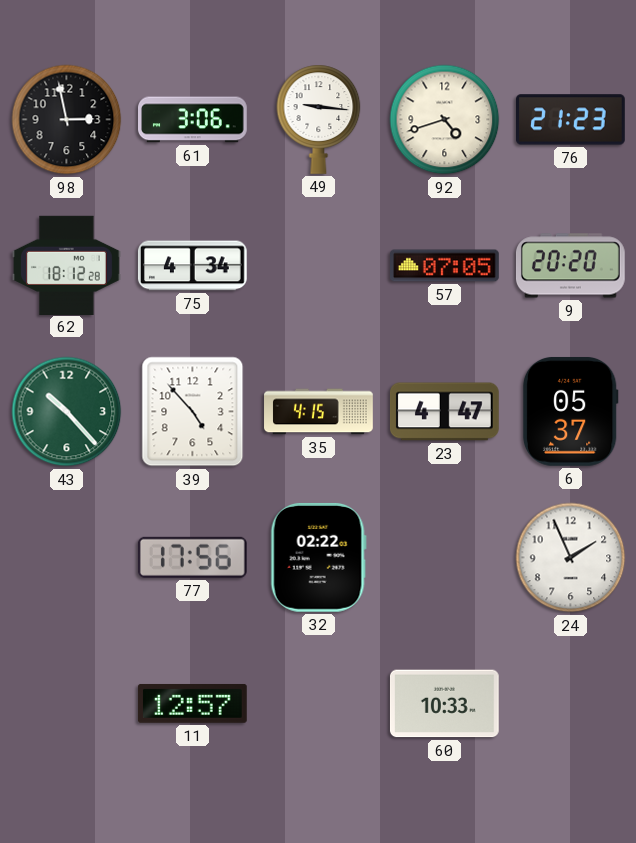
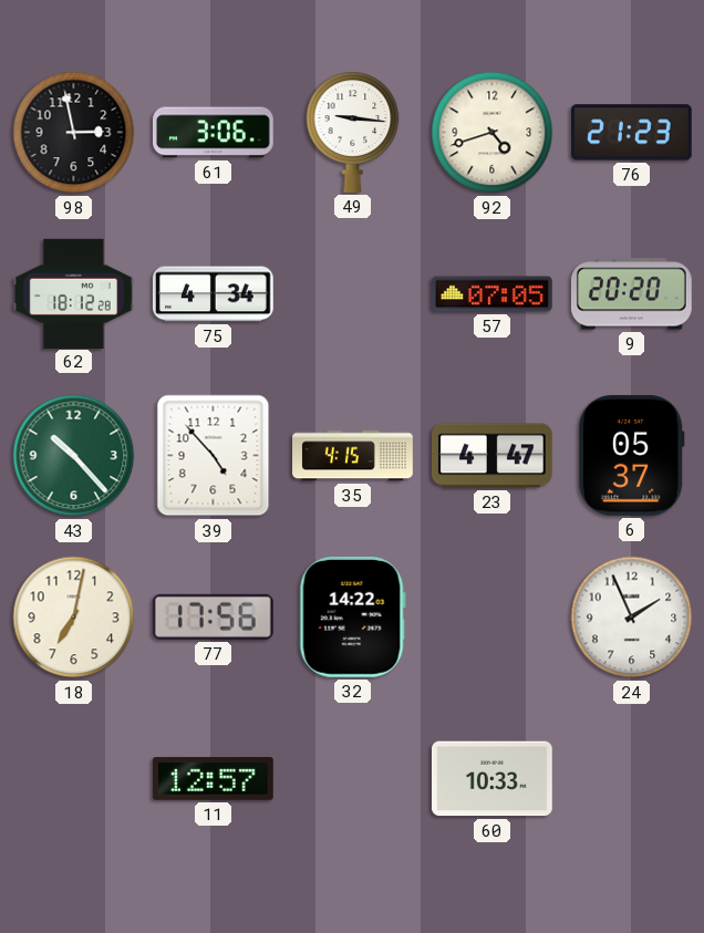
18: none -> 7:02 (74, 618)
32: 02:22 -> 14:22 (352, 616)
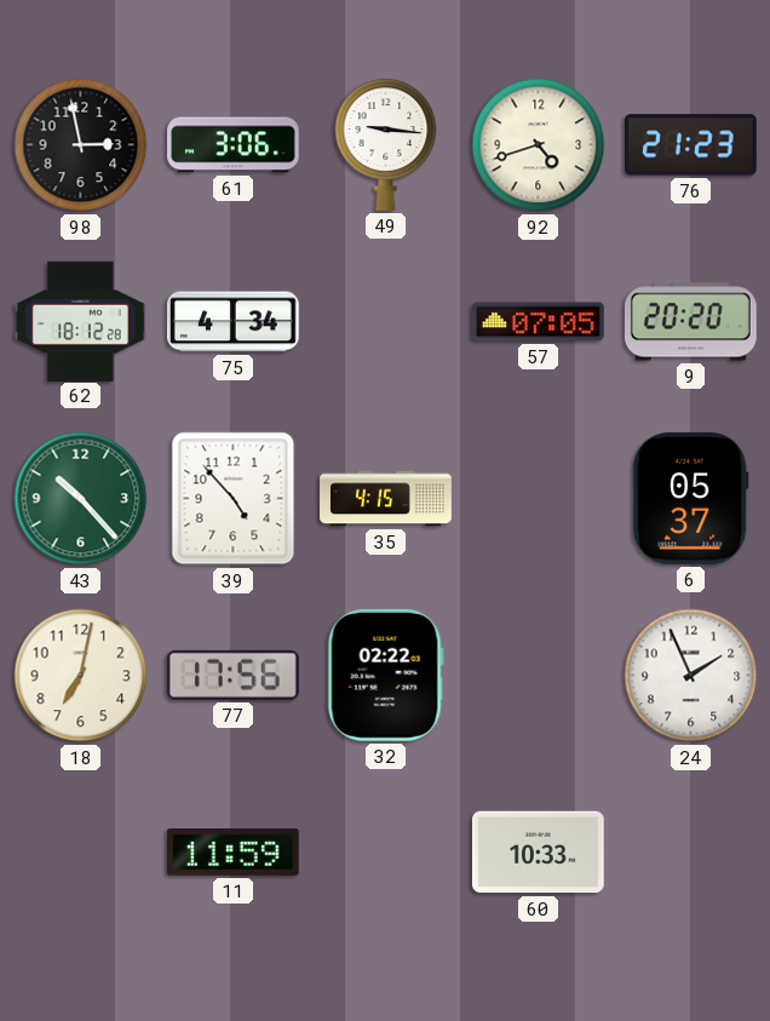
23: 4:47 -> none (491, 456)
32: 14:22 -> 02:22 (385, 675)
11: 12:57 -> 11:59 (232, 853)
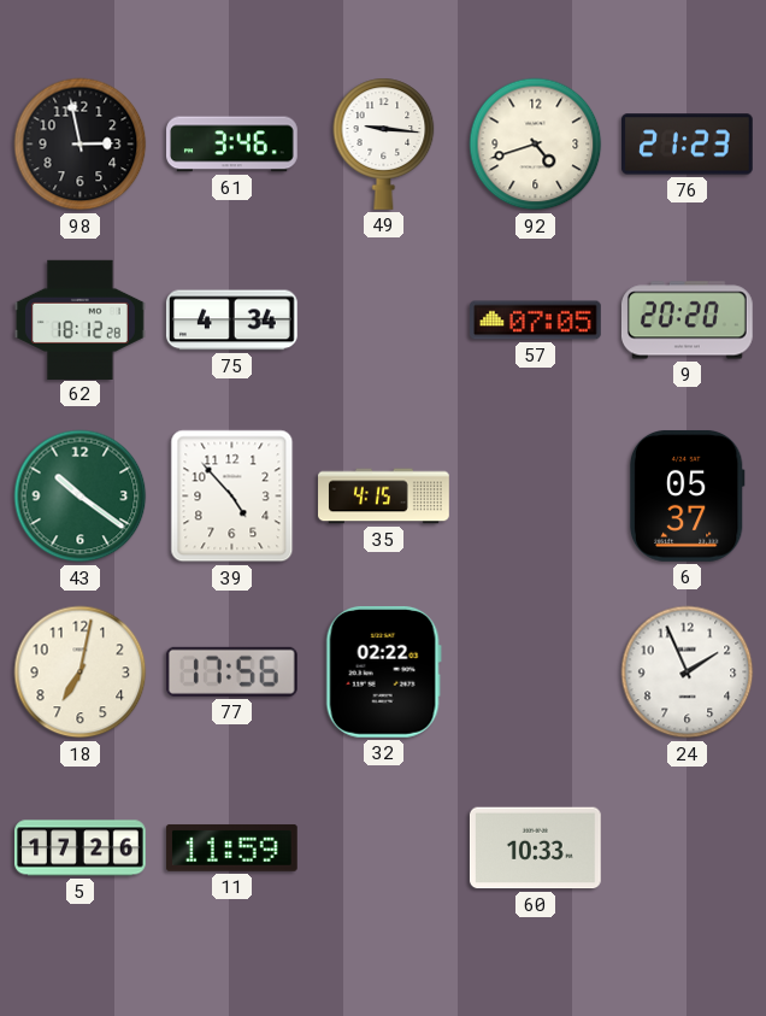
61: 3:06 -> 3:46 (232, 145)
43: 10:23 -> 10:21 (81, 497)
5: none -> 17:26 (81, 848)
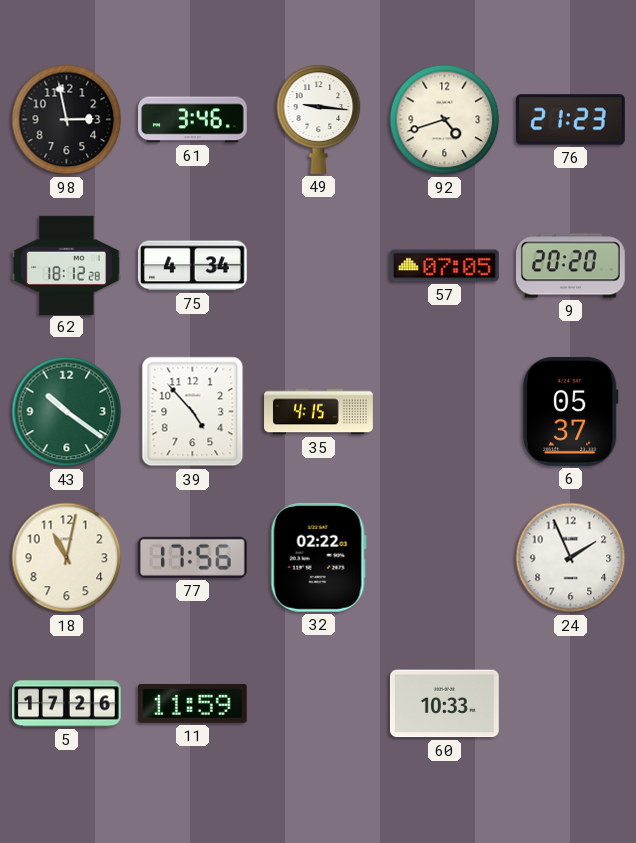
18: 7:02 -> 11:02 (67, 558)
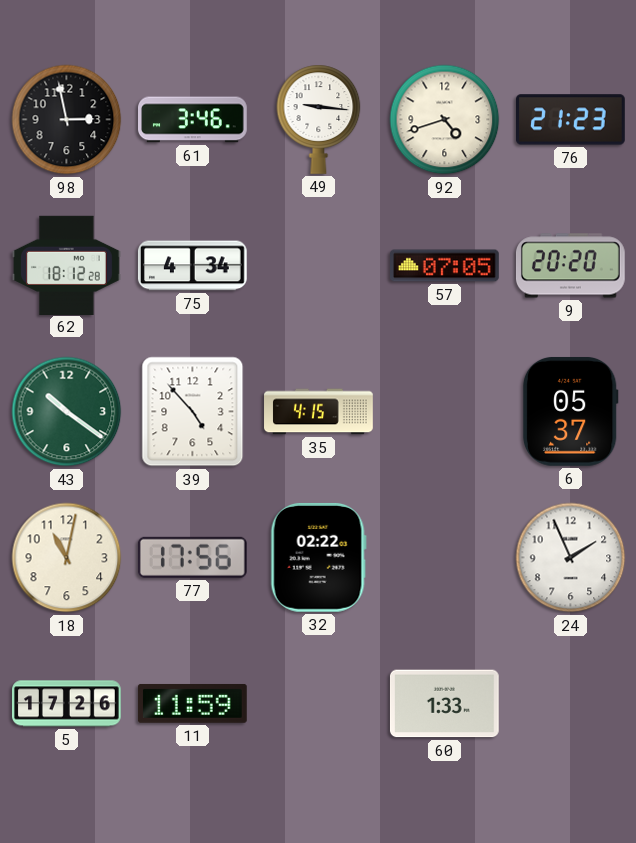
60: 10:33 -> 1:33 (444, 704)
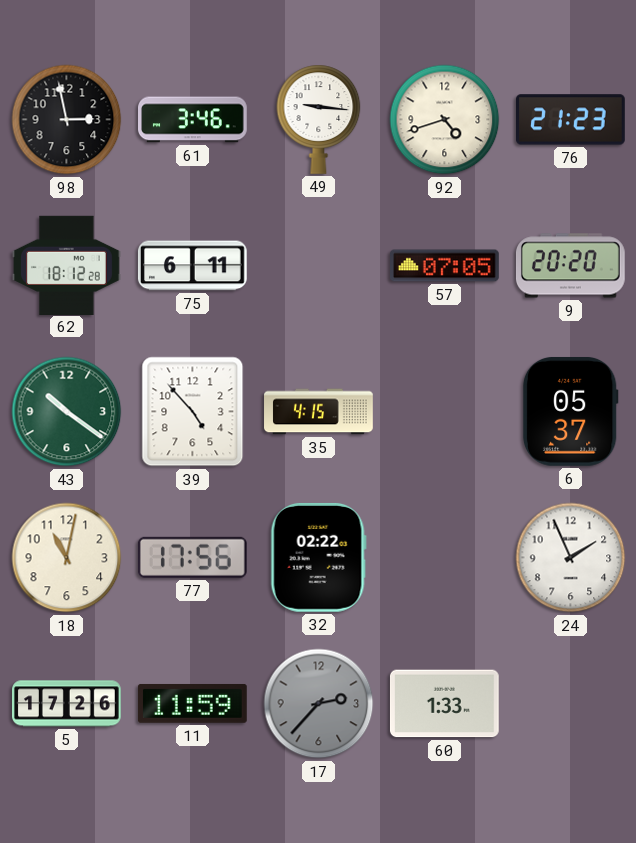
75: 4:34 -> 6:11 (192, 266)
17: none -> 2:37 (319, 704)
